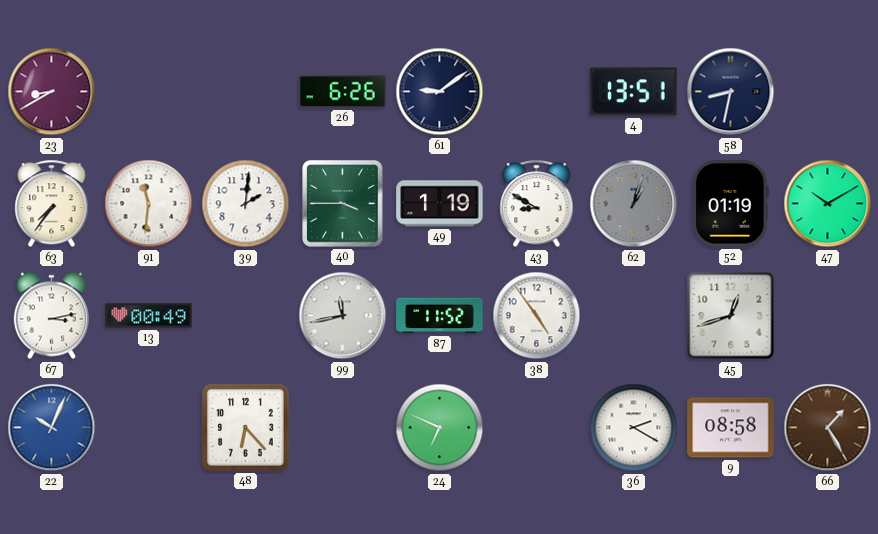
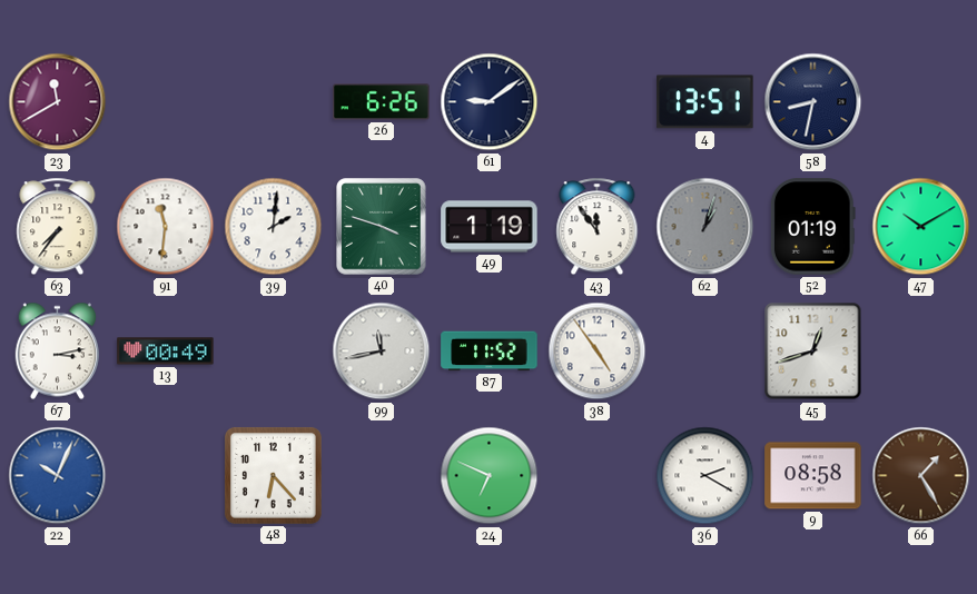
23: 8:40 -> 11:40 (58, 102)
40: 3:45 -> 3:48 (382, 227)
43: 8:50 -> 11:54 (598, 227)
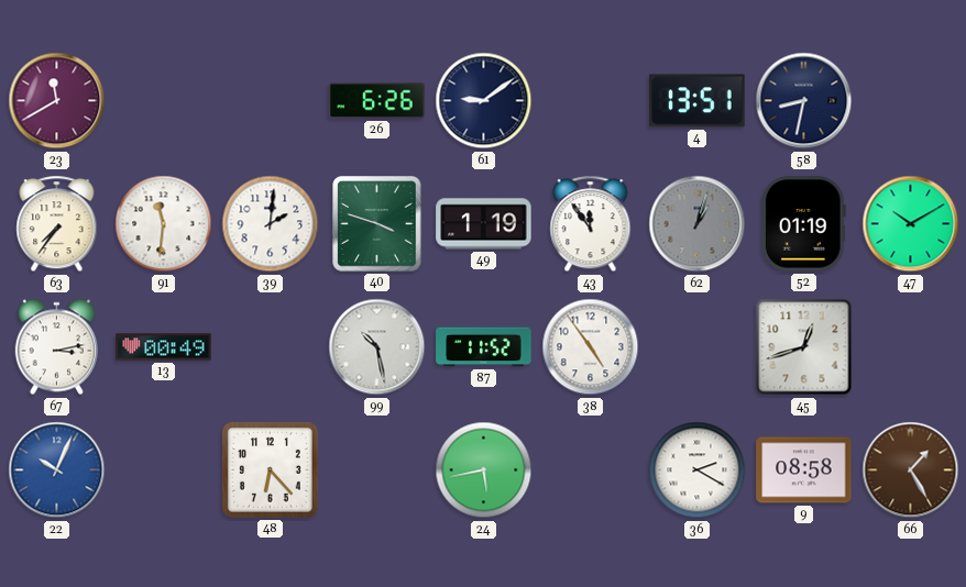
99: 11:43 -> 10:28 (377, 347)
24: 6:49 -> 5:43 (484, 470)
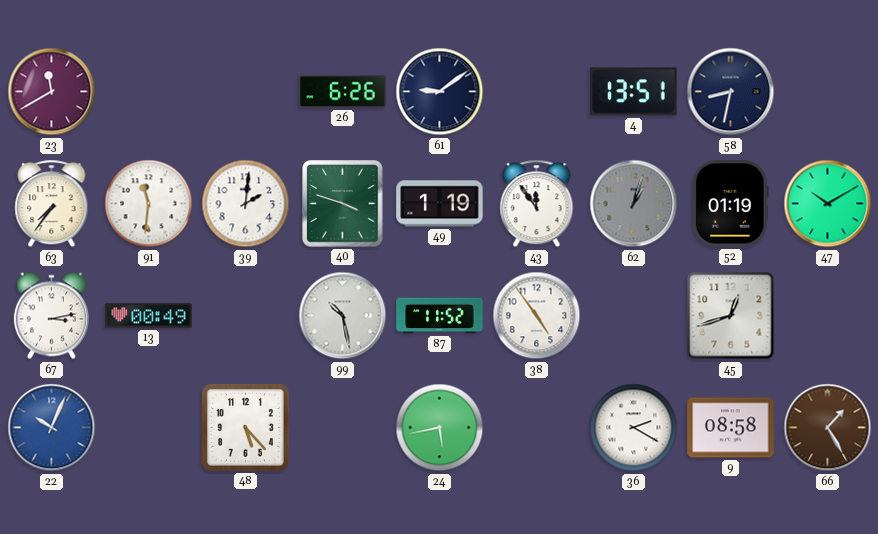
48: 6:23 -> 5:23 (245, 427)
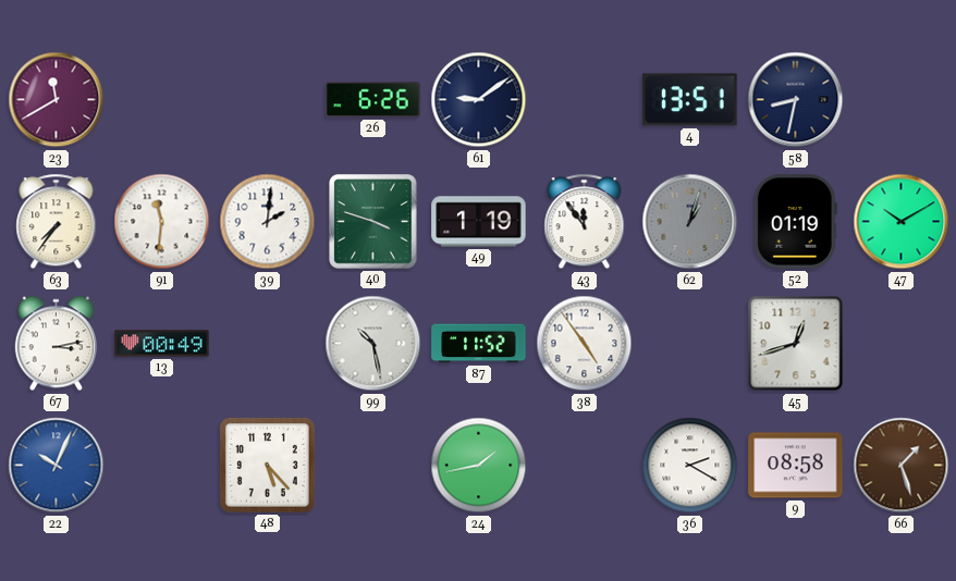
24: 5:43 -> 1:43 (479, 466)
66: 1:25 -> 1:27 (902, 466)
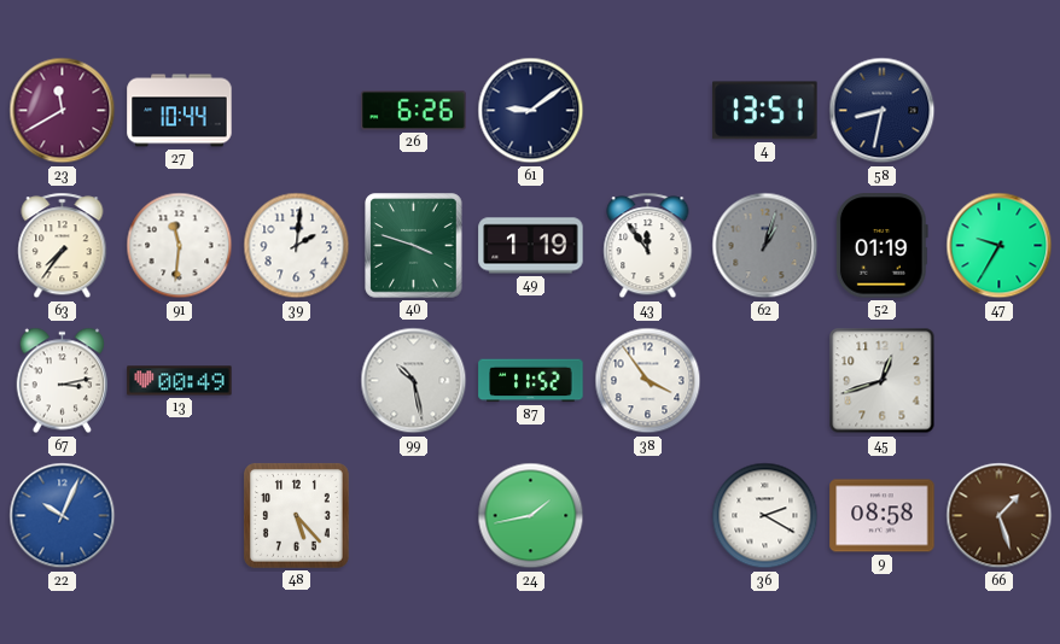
27: none -> 10:44 (180, 111)
47: 10:10 -> 9:35 (1000, 246)
38: 4:54 -> 3:54 (648, 381)
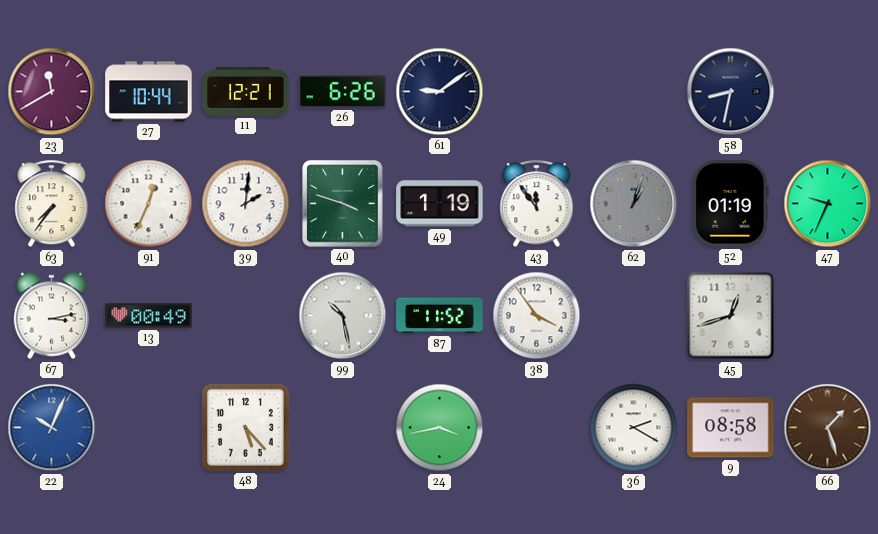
11: none -> 12:21 (246, 92)
4: 13:51 -> none (765, 111)
91: 11:31 -> 12:34 (149, 204)
47: 9:35 -> 9:34 (828, 204)
24: 1:43 -> 3:43 (440, 428)
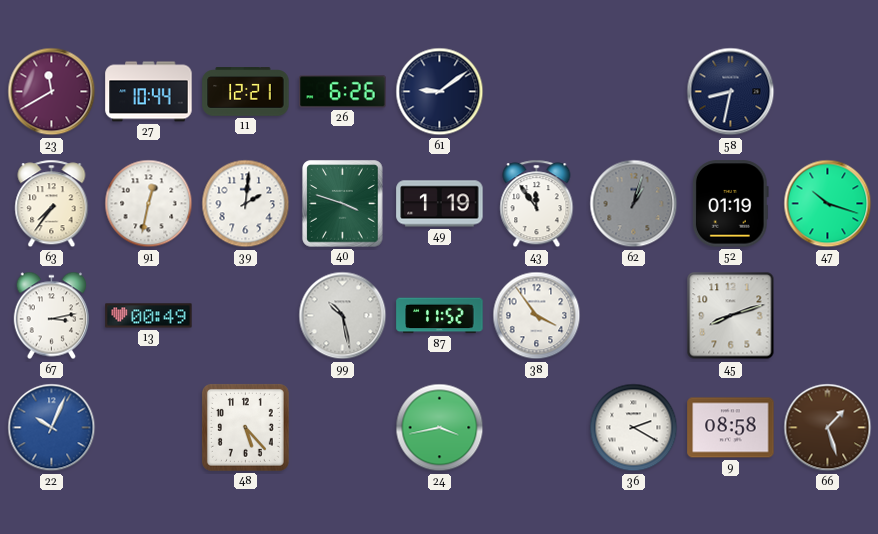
91: 12:34 -> 12:32 (149, 204)
47: 9:34 -> 10:18 (828, 204)
45: 12:42 -> 8:12 (731, 316)
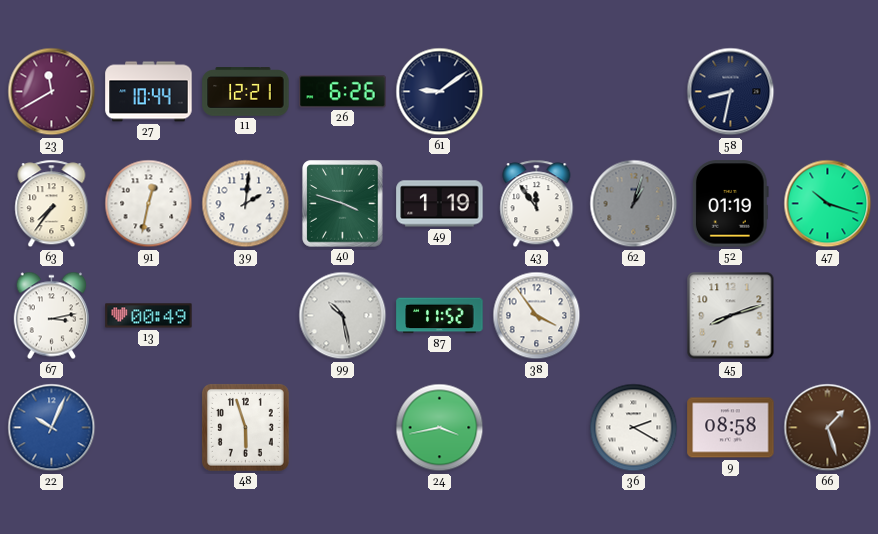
48: 5:23 -> 5:57 (245, 427)
